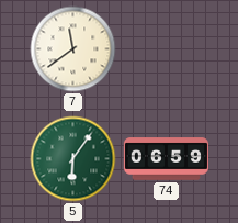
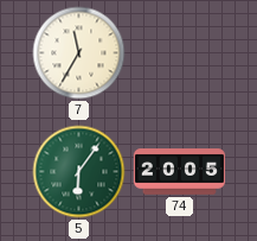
7: 11:39 -> 11:35 (79, 53)
74: 06:59 -> 20:05 (179, 172)
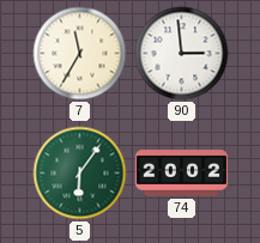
90: none -> 2:59 (182, 54)
74: 20:05 -> 20:02 (181, 174)
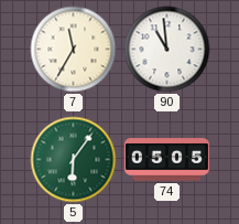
90: 2:59 -> 10:59 (167, 50)
74: 20:02 -> 05:05 (166, 160)
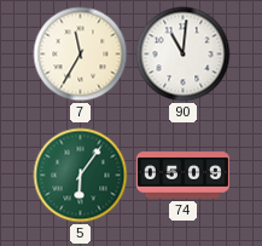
90: 10:59 -> 11:01 (184, 55)
74: 05:05 -> 05:09 (182, 176)
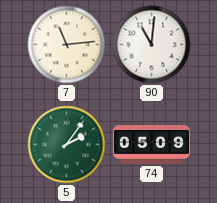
7: 11:35 -> 11:14 (67, 45)
5: 6:06 -> 2:06 (67, 145)
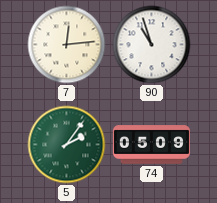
7: 11:14 -> 12:14 (67, 45)
90: 11:01 -> 10:57 (152, 45)
